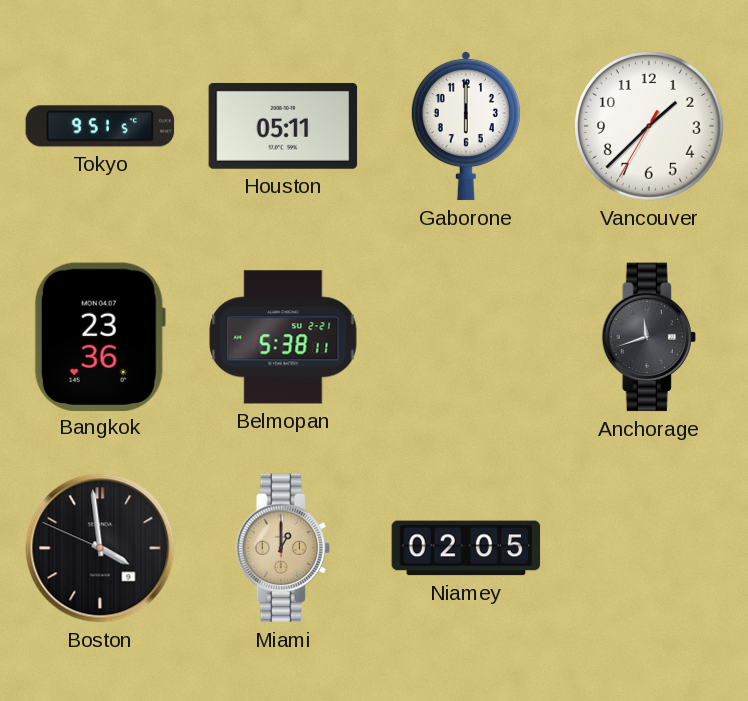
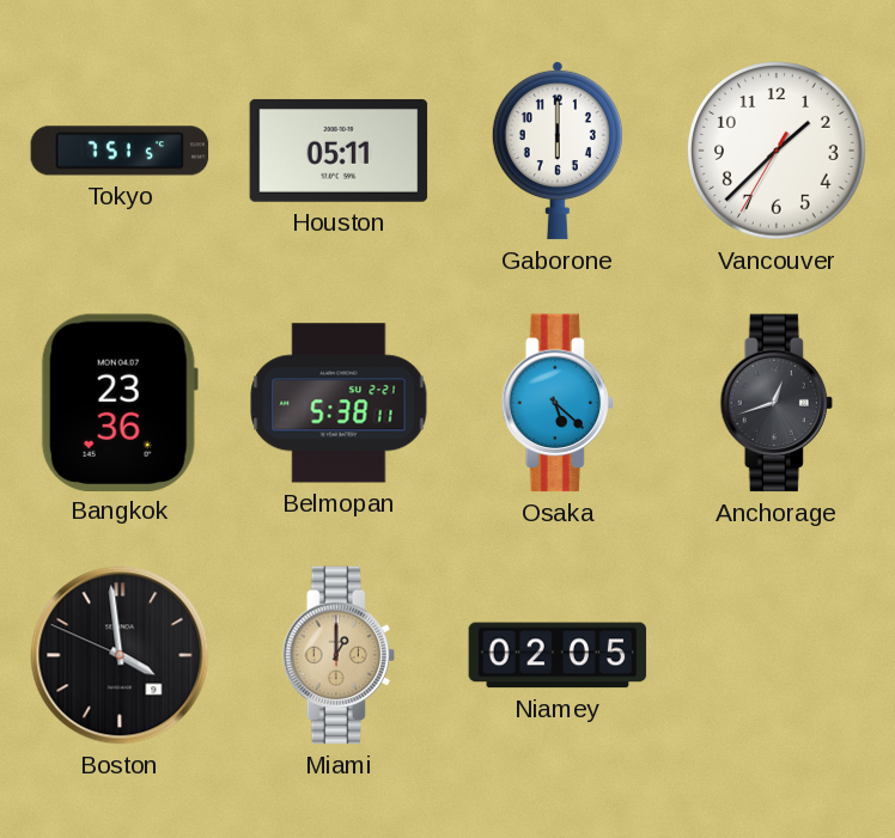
Tokyo: 9:51 -> 7:51 (120, 151)
Osaka: none -> 5:22 (558, 403)
Anchorage: 11:42 -> 12:42 (777, 403)
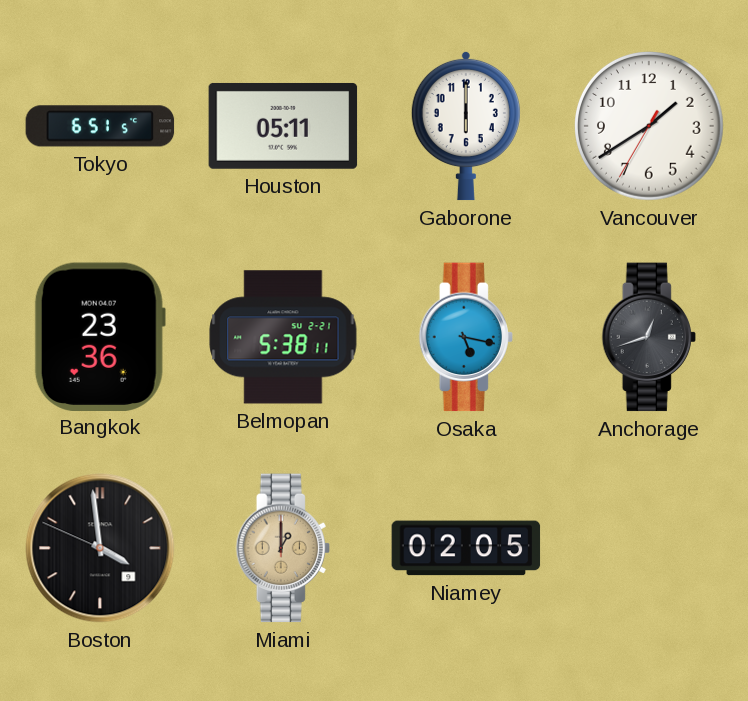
Tokyo: 7:51 -> 6:51 (100, 126)
Vancouver: 1:37 -> 1:39 (650, 127)
Osaka: 5:22 -> 5:17 (466, 337)
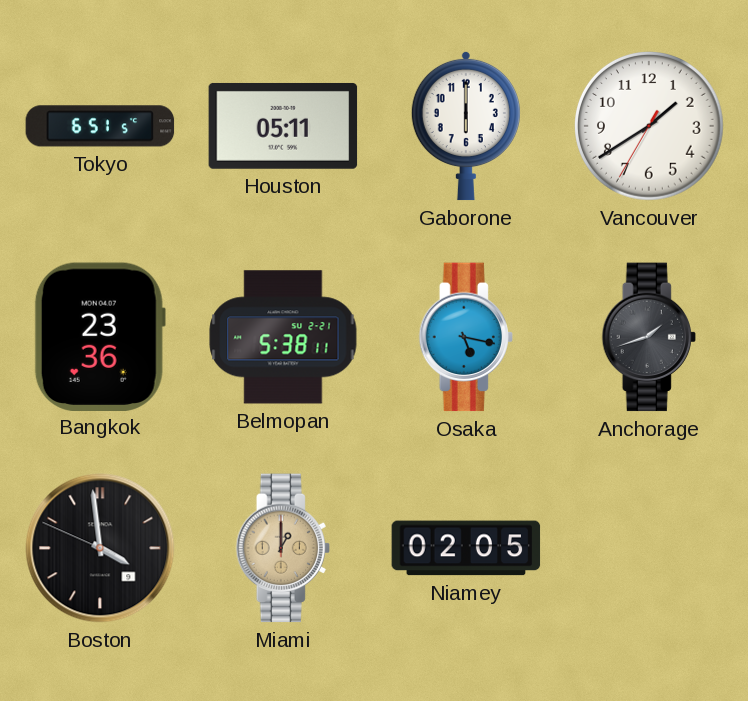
Anchorage: 12:42 -> 1:42 (649, 337)
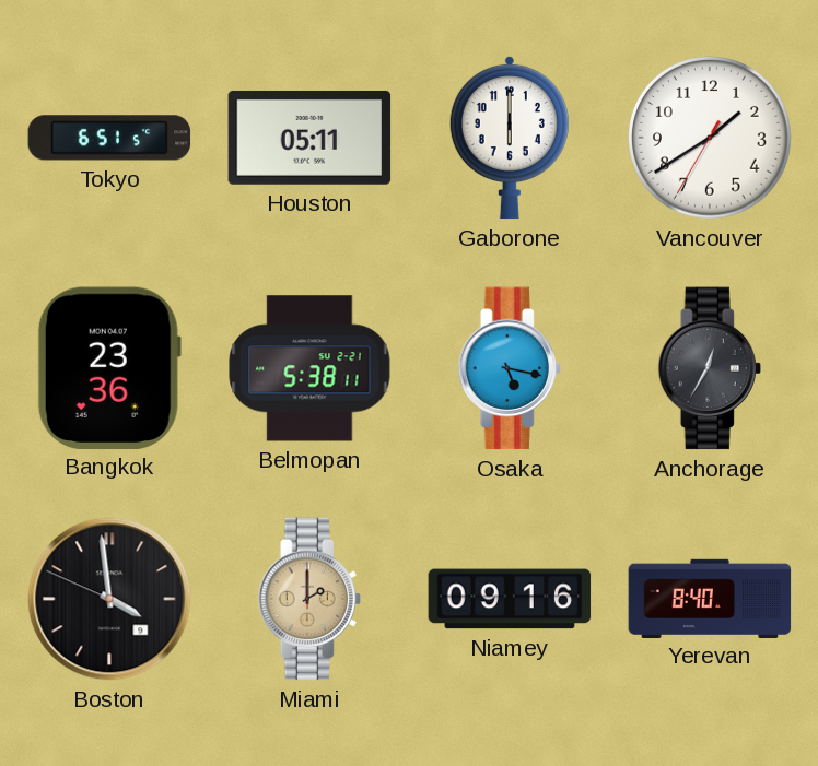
Anchorage: 1:42 -> 12:35 (710, 368)
Miami: 1:00 -> 2:00 (309, 599)
Niamey: 02:05 -> 09:16 (510, 599)
Yerevan: none -> 8:40 (710, 598)
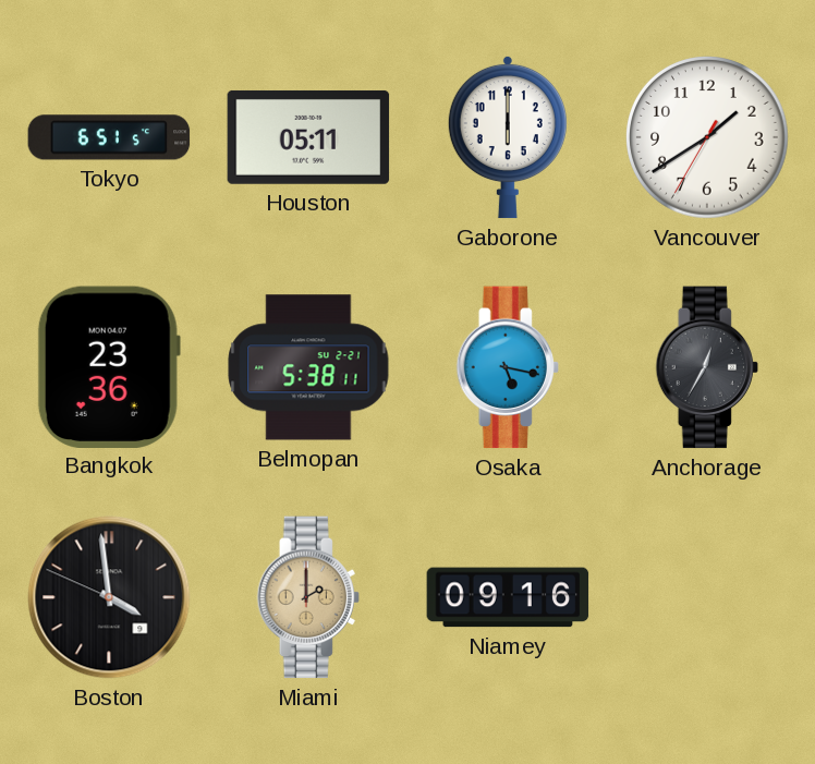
Yerevan: 8:40 -> none (710, 598)
